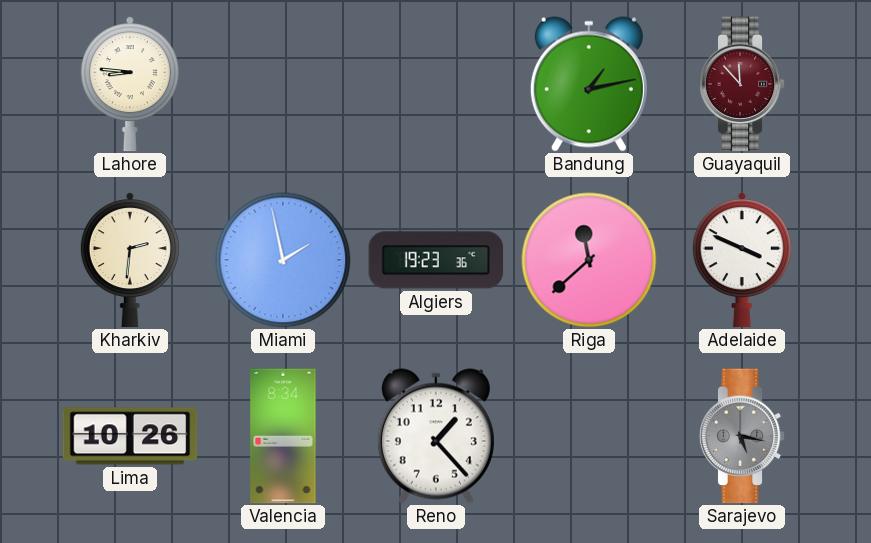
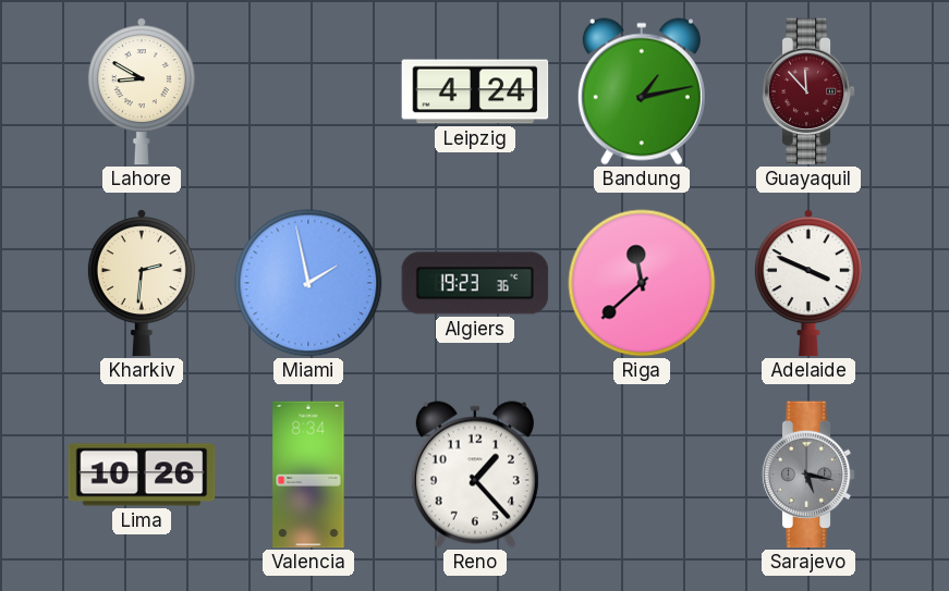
Lahore: 8:46 -> 8:50 (142, 91)
Leipzig: none -> 4:24 (475, 91)
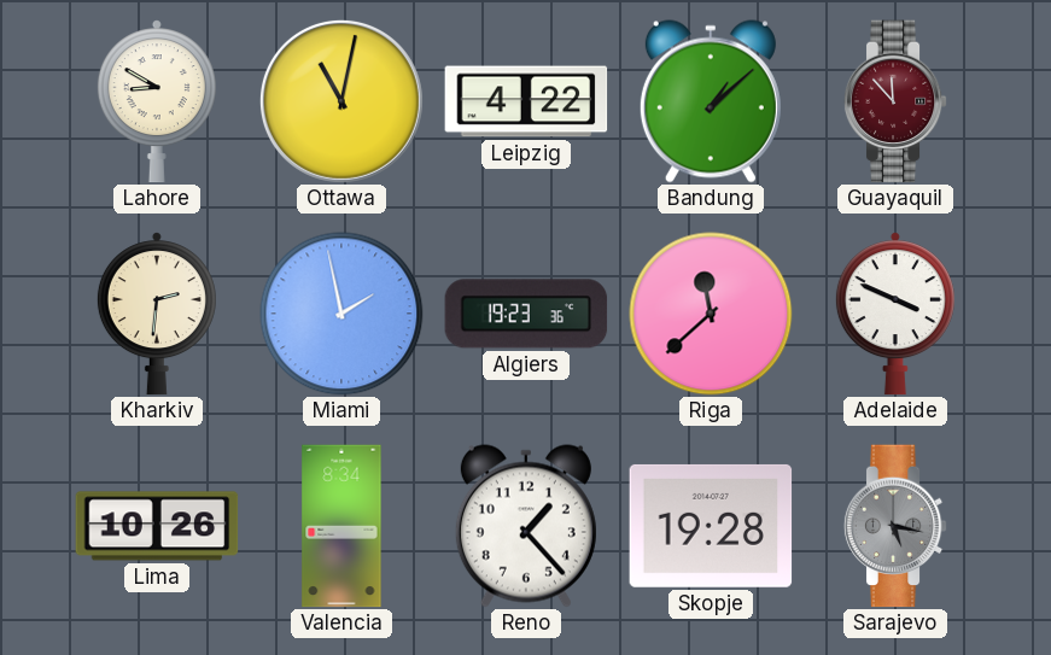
Ottawa: none -> 11:02 (341, 101)
Leipzig: 4:24 -> 4:22 (526, 101)
Bandung: 1:13 -> 1:08 (711, 101)
Skopje: none -> 19:28 (711, 526)
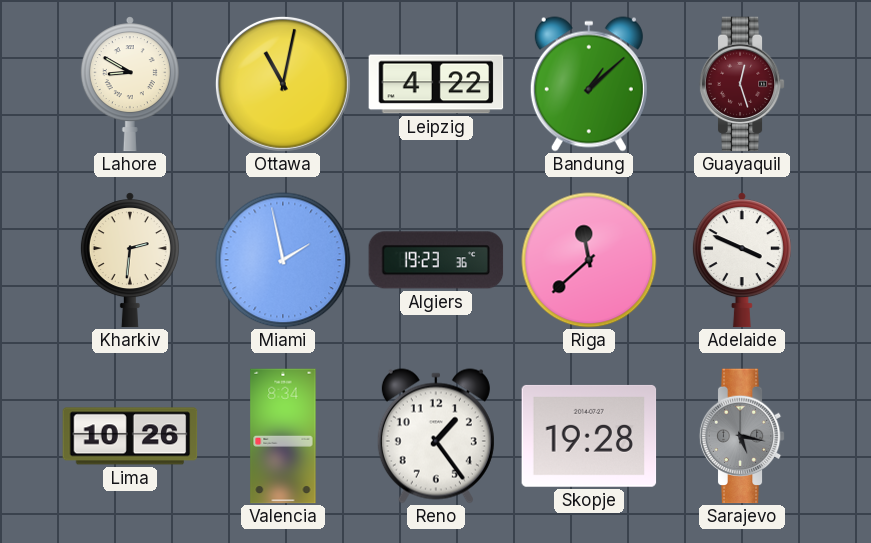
Guayaquil: 11:53 -> 12:27 (742, 84)
Reno: 1:23 -> 1:24 (436, 436)
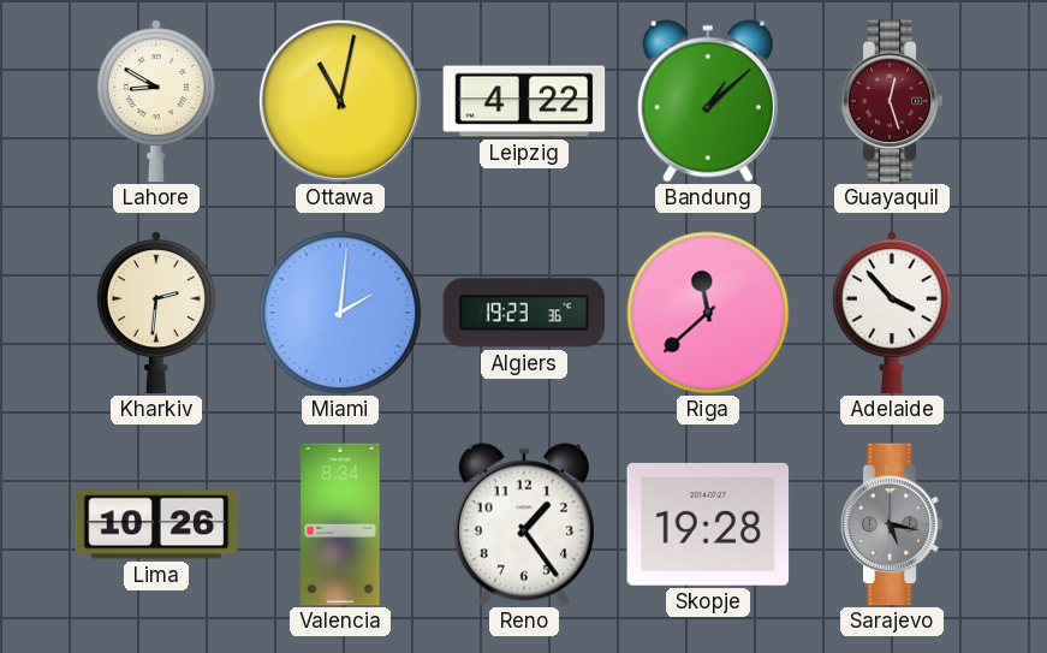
Miami: 1:58 -> 2:01 (340, 313)
Adelaide: 3:49 -> 3:53 (892, 313)
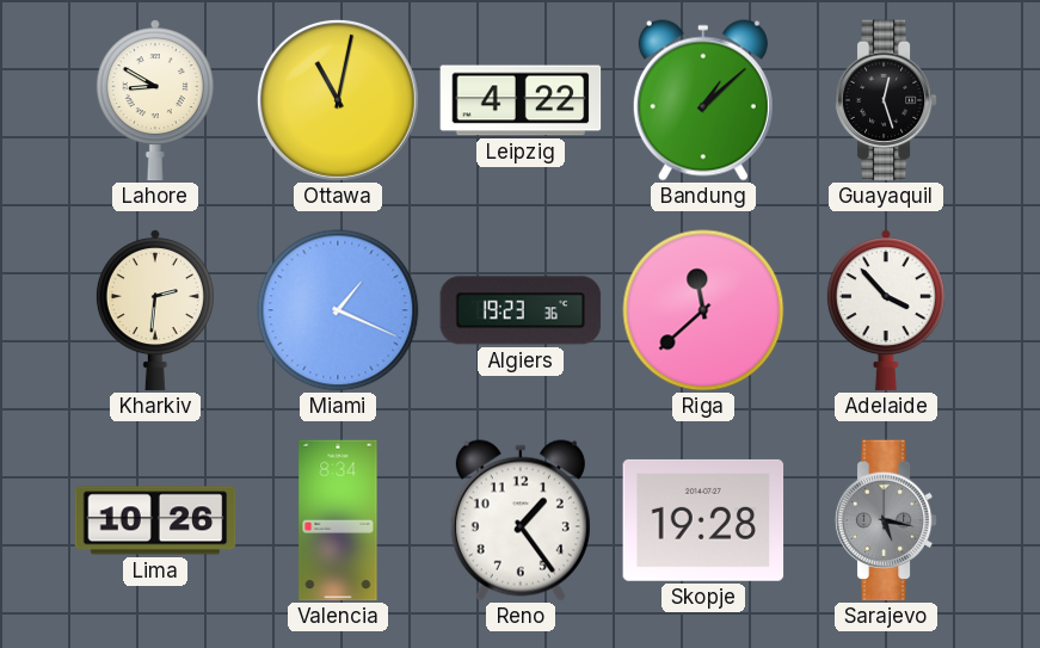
Guayaquil dial: burgundy -> black (886, 100)
Miami: 2:01 -> 1:19 (338, 310)
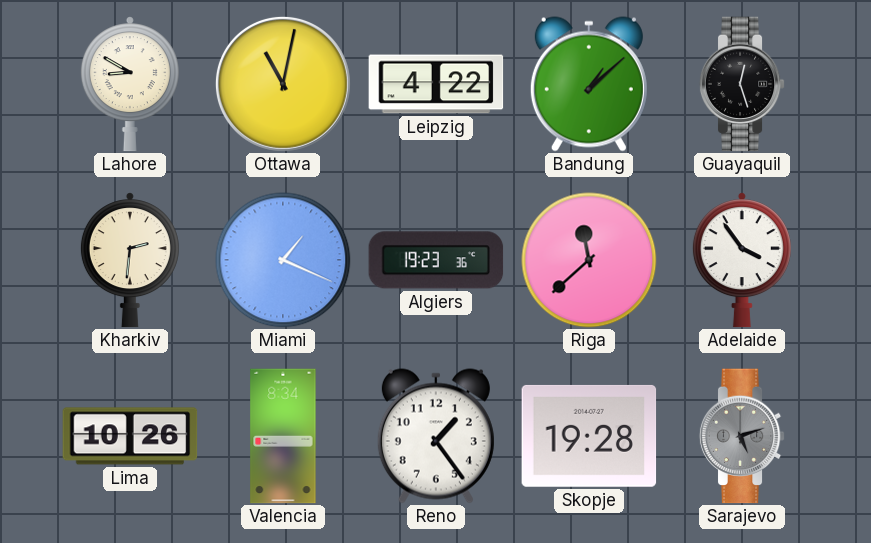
Adelaide: 3:53 -> 3:54 (742, 260)
Sarajevo: 5:17 -> 5:12 (742, 436)
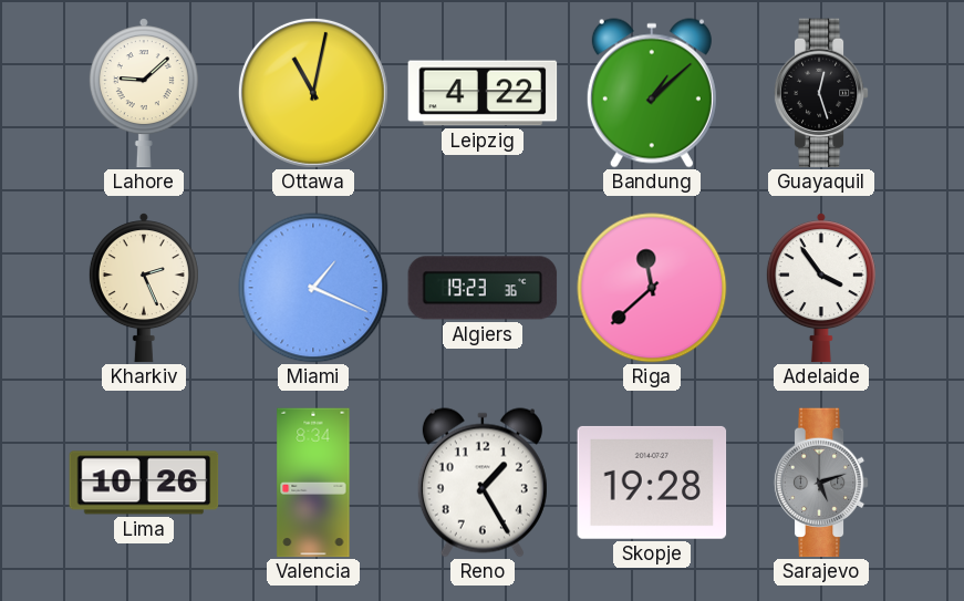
Lahore: 8:50 -> 9:08 (144, 93)
Kharkiv: 2:31 -> 2:26 (144, 288)
Reno: 1:24 -> 1:25 (483, 483)
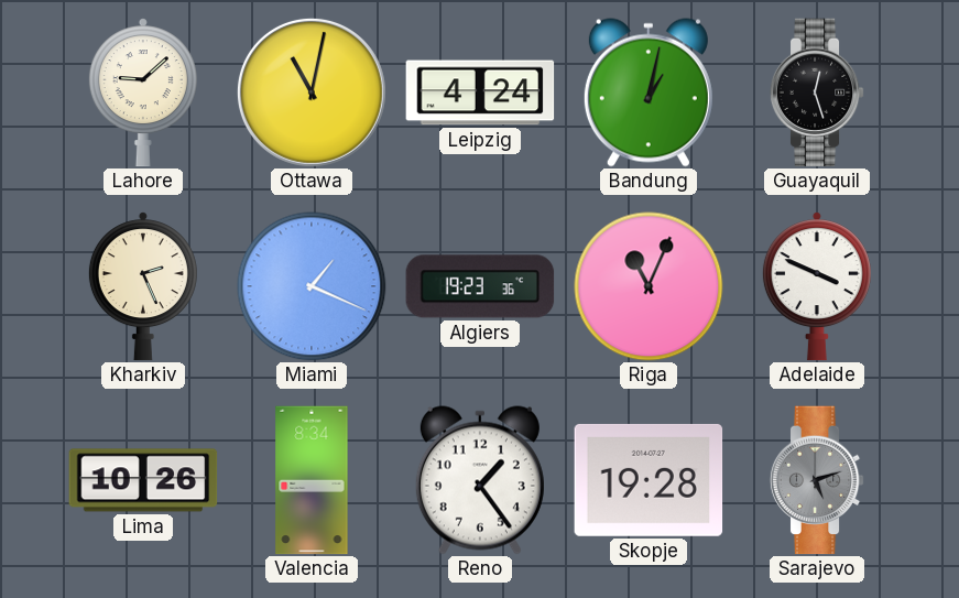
Leipzig: 4:22 -> 4:24 (480, 93)
Bandung: 1:08 -> 1:02 (649, 93)
Riga: 11:38 -> 11:04 (649, 286)
Adelaide: 3:54 -> 3:49 (817, 286)
Reno: 1:25 -> 1:24 (480, 480)
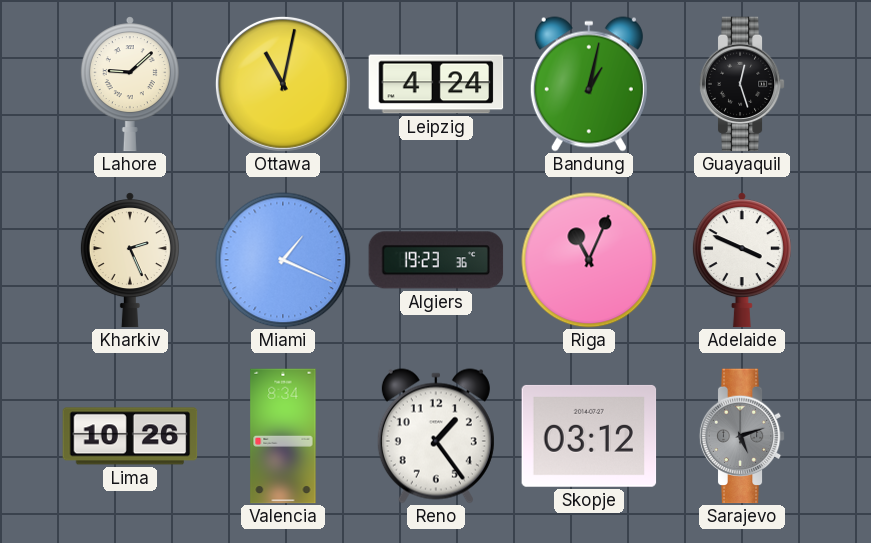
Skopje: 19:28 -> 03:12 (589, 436)
